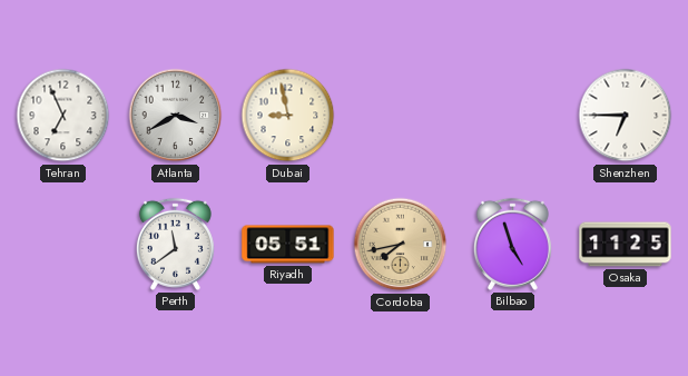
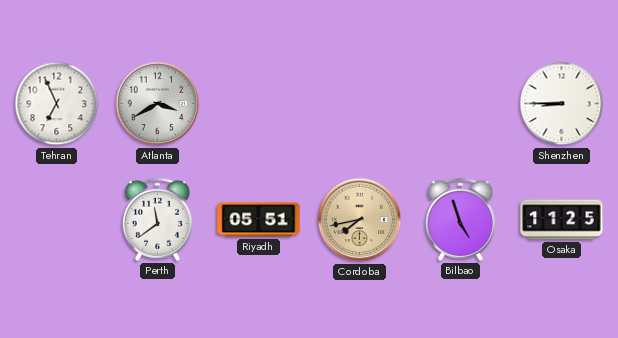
Dubai: 8:58 -> none (288, 116)
Shenzhen: 6:45 -> 8:45 (562, 104)
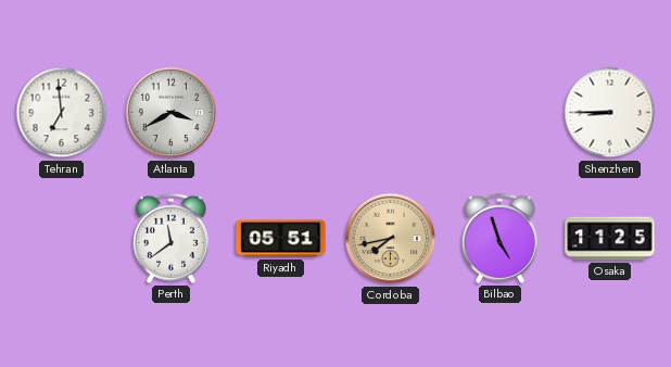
Tehran: 6:56 -> 6:59 (62, 113)
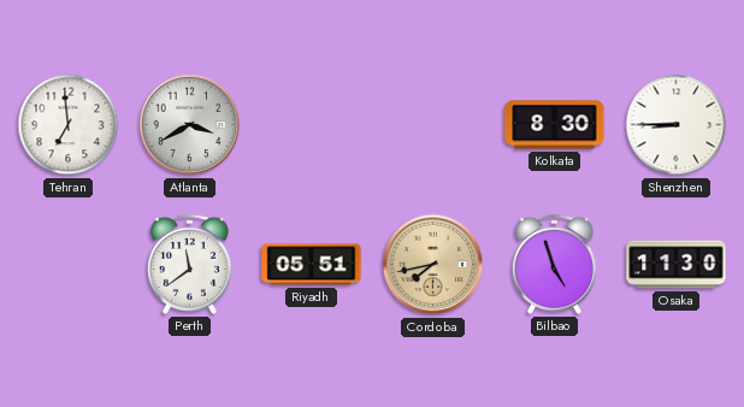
Kolkata: none -> 8:30 (555, 125)
Osaka: 11:25 -> 11:30 (677, 265)
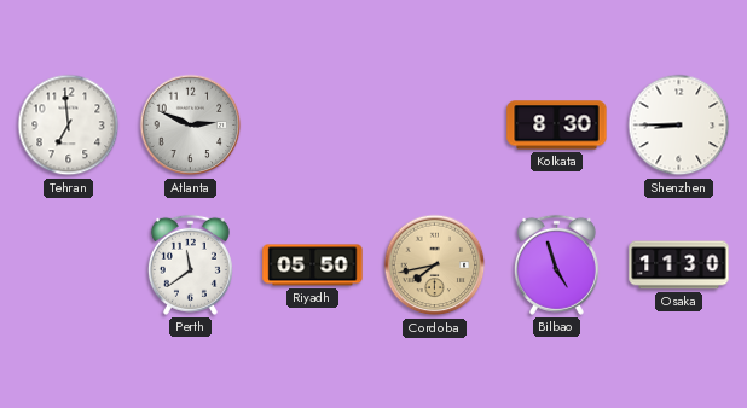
Atlanta: 3:40 -> 2:49 (191, 126)
Riyadh: 05:51 -> 05:50 (313, 266)
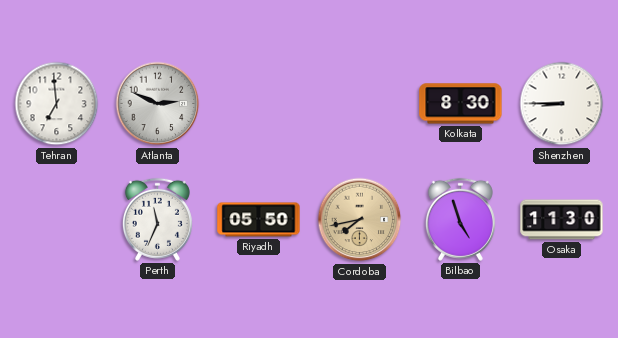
Perth: 11:39 -> 11:34 (157, 219)
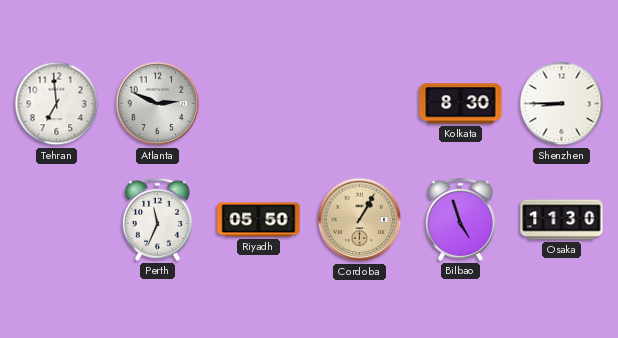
Cordoba: 7:43 -> 1:05 (360, 220)
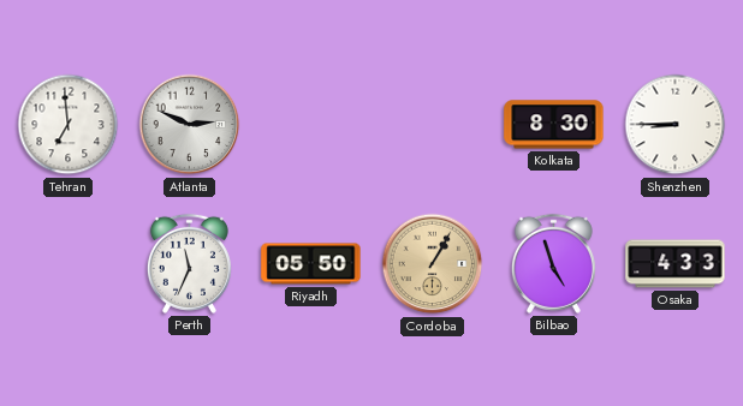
Osaka: 11:30 -> 4:33 (676, 264)
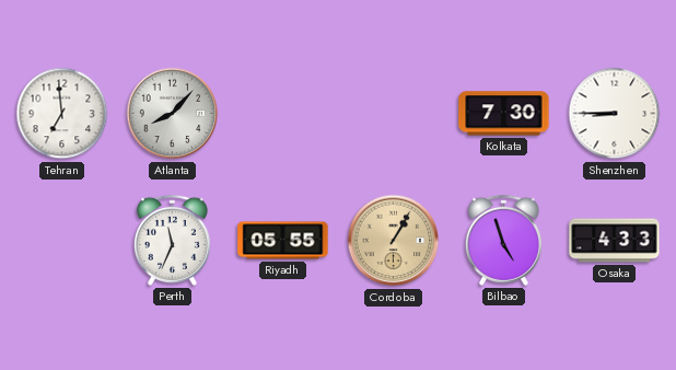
Atlanta: 2:49 -> 8:07 (173, 114)
Kolkata: 8:30 -> 7:30 (504, 114)
Riyadh: 05:50 -> 05:55 (283, 241)
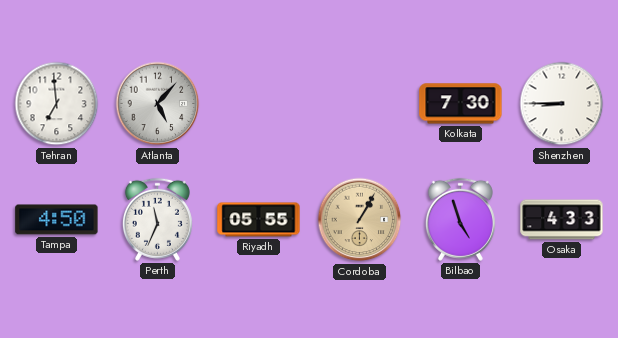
Atlanta: 8:07 -> 5:07 (158, 104)
Tampa: none -> 4:50 (57, 220)
